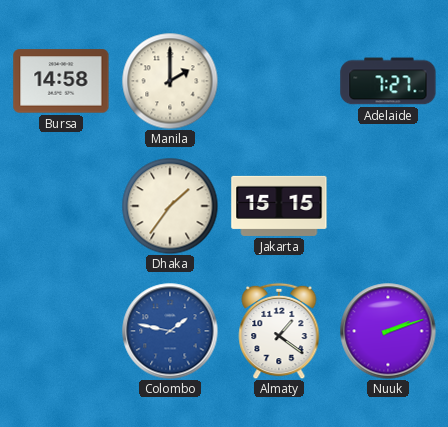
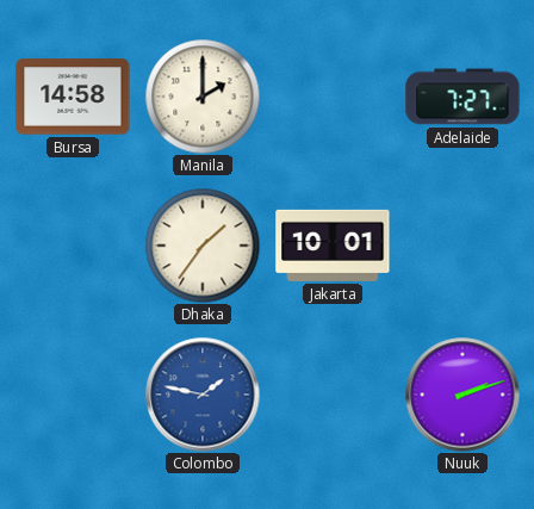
Jakarta: 15:15 -> 10:01 (333, 246)
Almaty: 1:21 -> none (279, 331)
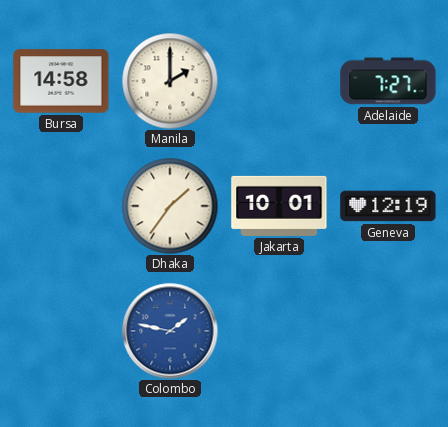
Geneva: none -> 12:19 (388, 206)
Nuuk: 2:12 -> none (462, 395)
